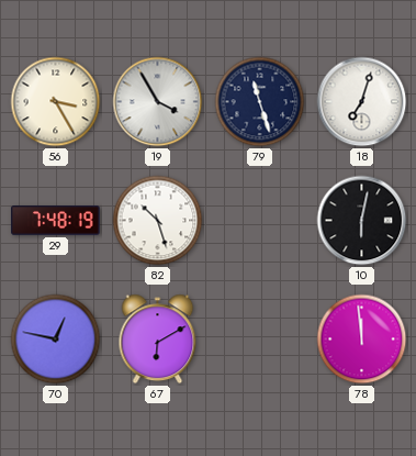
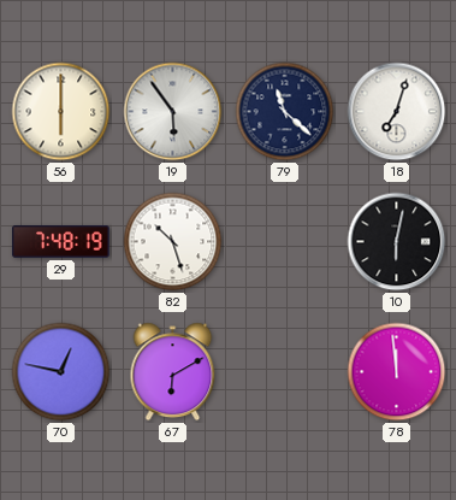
56: 3:25 -> 6:00 (61, 112)
19: 3:55 -> 5:54 (173, 112)
79: 11:27 -> 11:22 (285, 112)
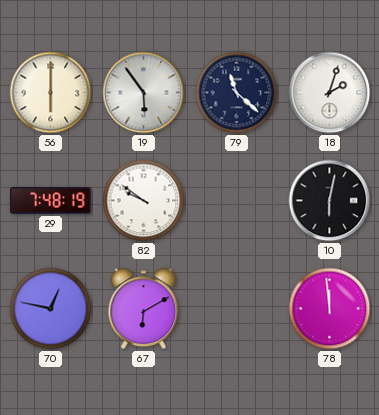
18: 7:03 -> 2:03 (330, 93)
82: 10:27 -> 9:51 (144, 201)
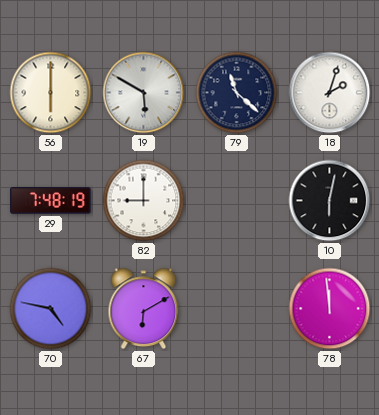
19: 5:54 -> 5:50 (144, 93)
82: 9:51 -> 9:00 (144, 201)
70: 12:47 -> 4:47 (51, 309)
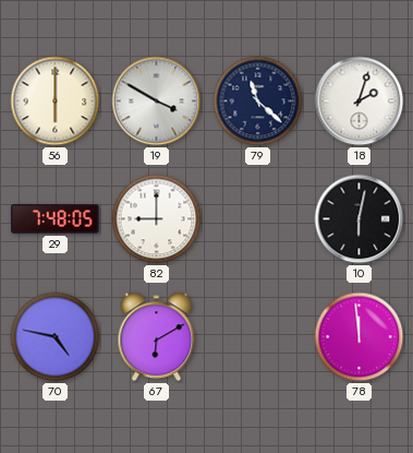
19: 5:50 -> 3:50 (157, 102)
29: 7:48:19 -> 7:48:05 (56, 219)
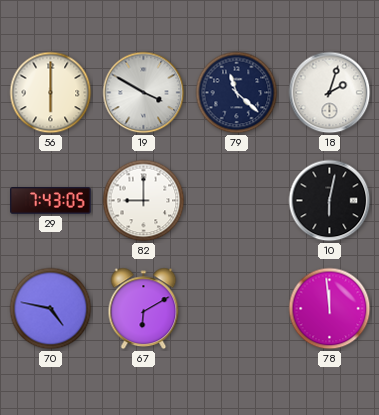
29: 7:48 -> 7:43 (51, 201)
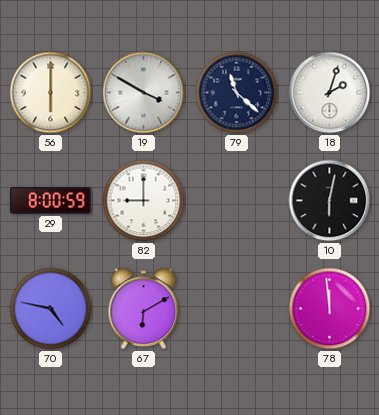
29: 7:43 -> 8:00 (51, 201)
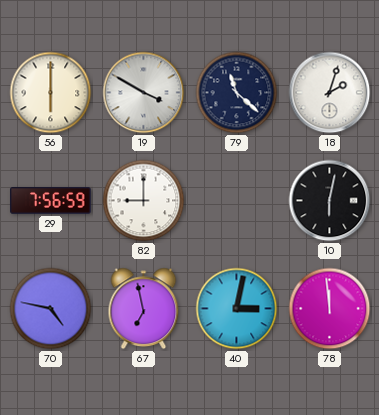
29: 8:00 -> 7:56 (51, 201)
67: 6:10 -> 6:58 (144, 309)
40: none -> 3:02 (237, 309)
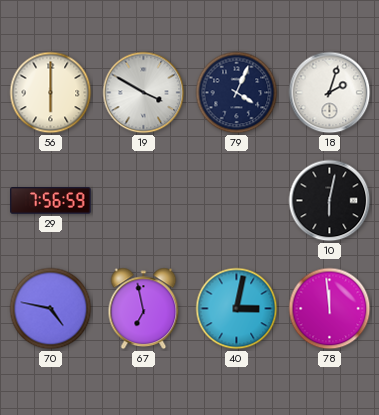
79: 11:22 -> 4:04 (237, 93)
82: 9:00 -> none (144, 201)
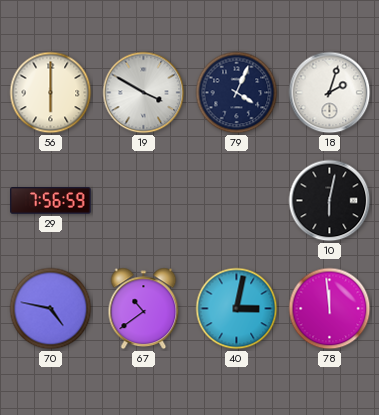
67: 6:58 -> 10:39 (144, 309)
